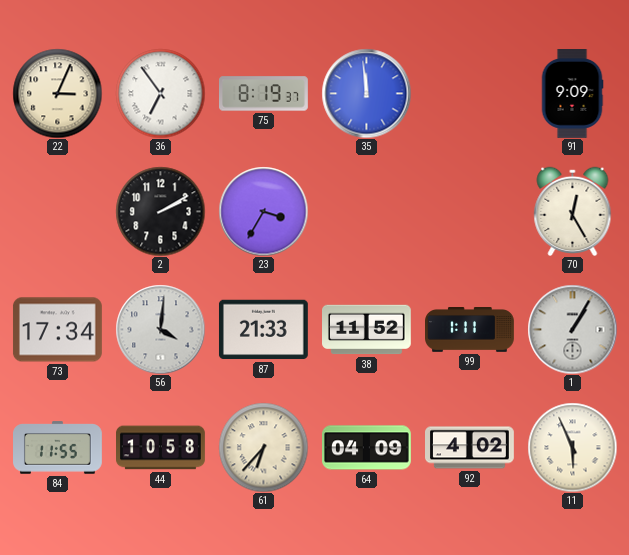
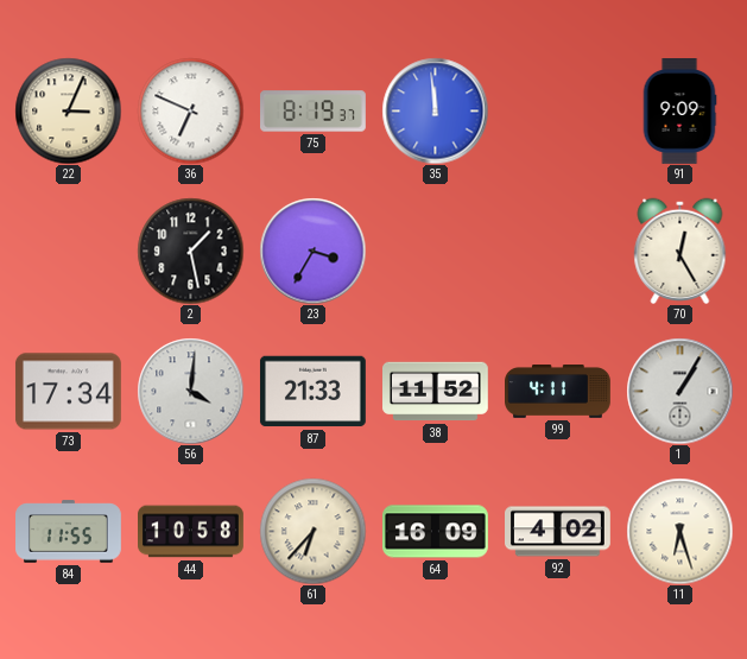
36: 6:54 -> 6:49 (190, 110)
2: 2:10 -> 1:28 (190, 251)
99: 1:11 -> 4:11 (558, 392)
64: 04:09 -> 16:09 (436, 532)
11: 5:56 -> 6:27 (679, 531)
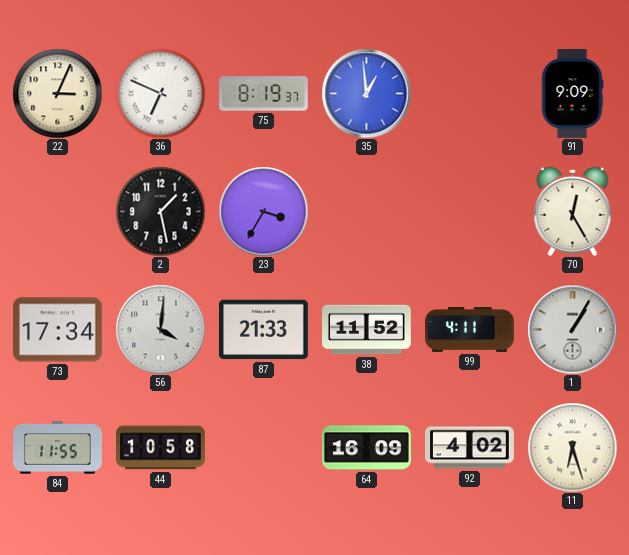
35: 11:59 -> 12:59 (366, 93)
61: 6:37 -> none (312, 531)
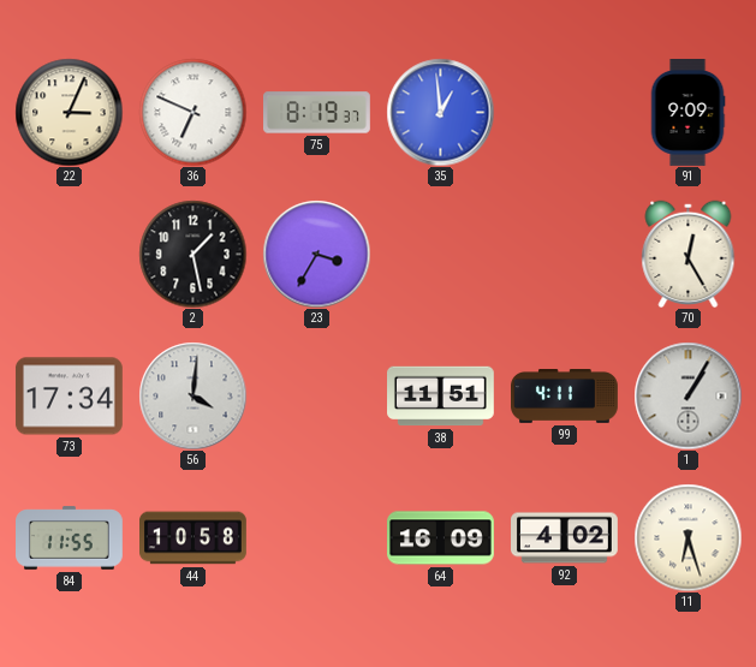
87: 21:33 -> none (263, 330)
38: 11:52 -> 11:51 (441, 397)
